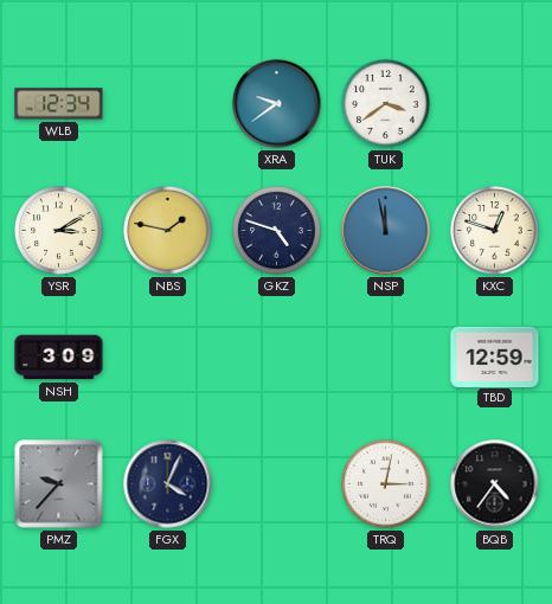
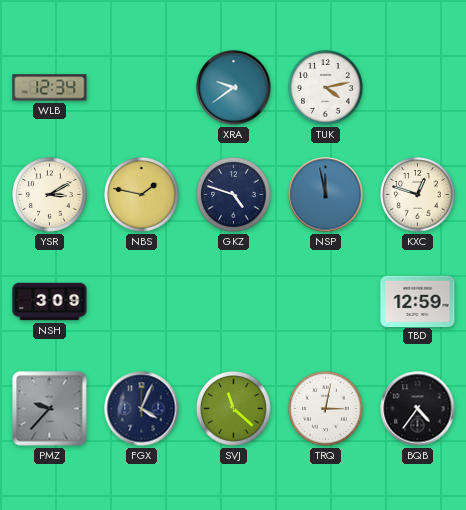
TUK: 3:39 -> 4:13 (326, 88)
SVJ: none -> 11:22 (234, 409)
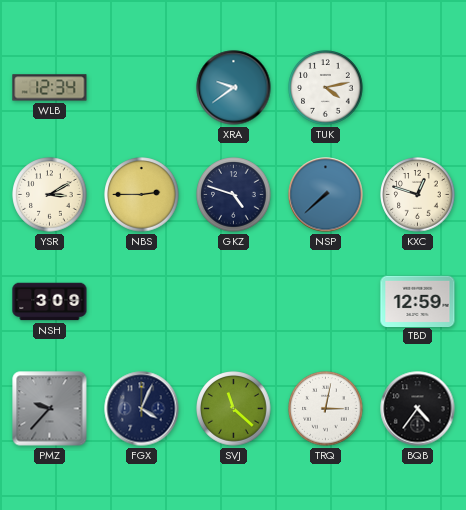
NBS: 1:47 -> 2:45 (142, 195)
NSP: 11:58 -> 7:38 (326, 195)
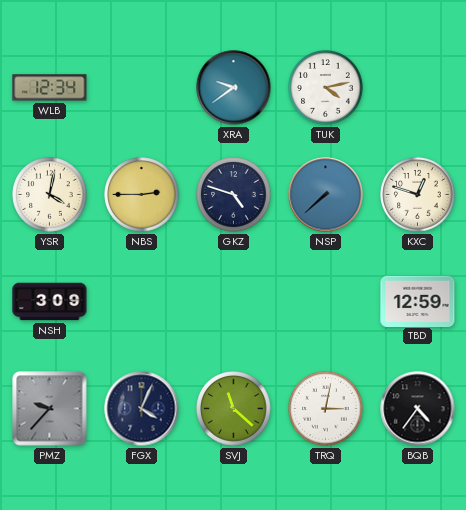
YSR: 3:10 -> 4:02 (50, 195)
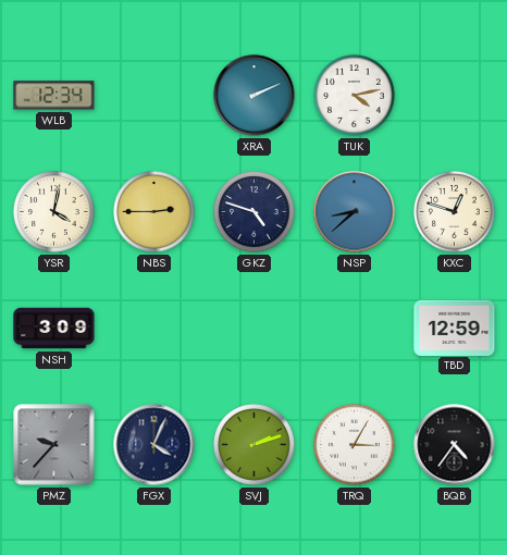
XRA: 9:39 -> 2:11 (255, 96)
NSP: 7:38 -> 8:38 (355, 212)
SVJ: 11:22 -> 2:12 (255, 445)
TRQ: 3:02 -> 3:05 (355, 445)
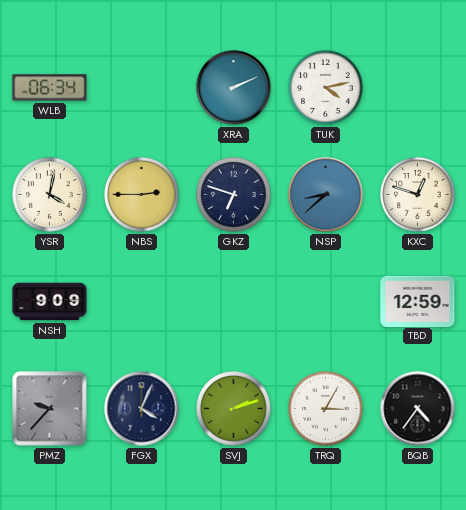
WLB: 12:34 -> 06:34 (50, 88)
GKZ: 4:48 -> 6:48 (234, 195)
NSH: 3:09 -> 9:09 (50, 302)
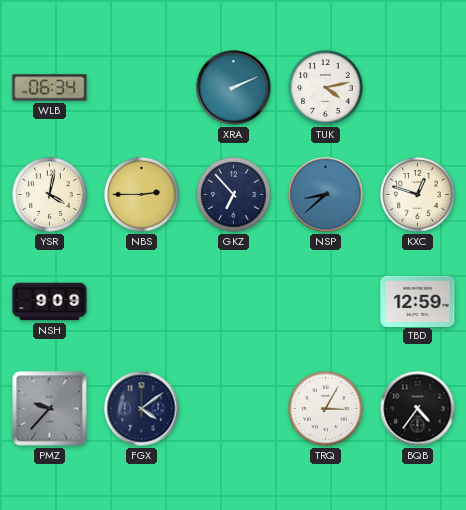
GKZ: 6:48 -> 6:53 (234, 195)
FGX: 4:04 -> 4:09 (142, 409)
SVJ: 2:12 -> none (234, 409)
